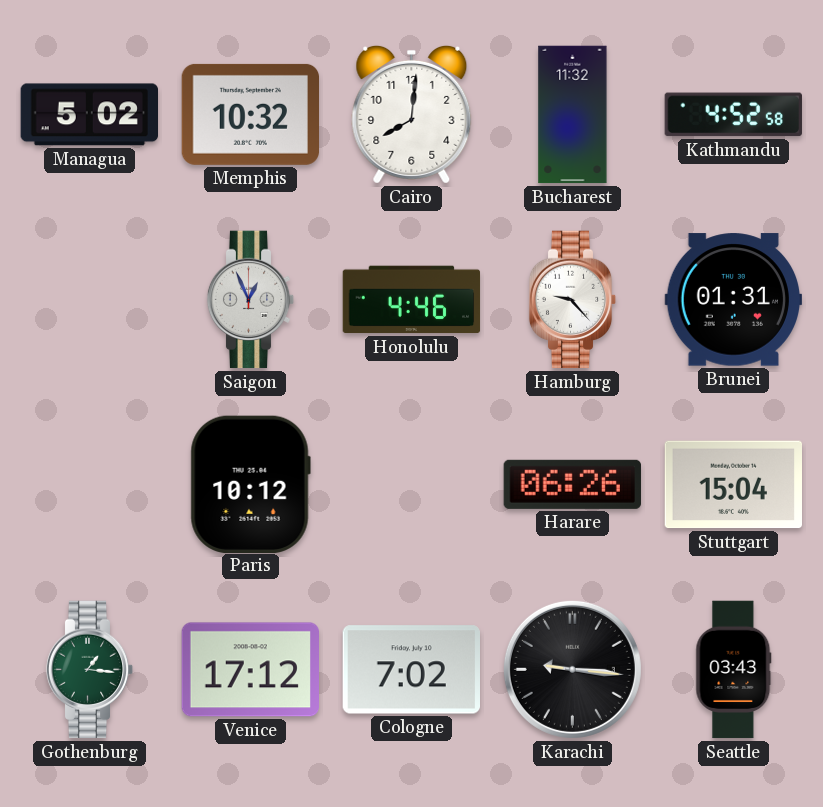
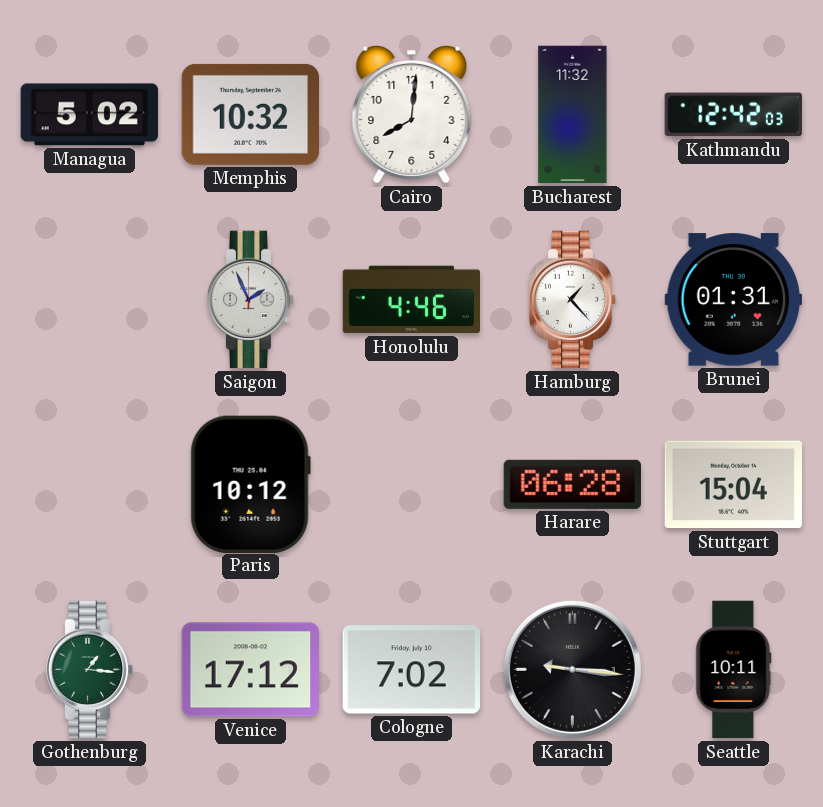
Kathmandu: 4:52 -> 12:42 (733, 115)
Saigon: 12:56 -> 1:56 (251, 300)
Hamburg: 9:23 -> 1:23 (573, 300)
Harare: 06:26 -> 06:28 (572, 484)
Seattle: 03:43 -> 10:11 (734, 670)
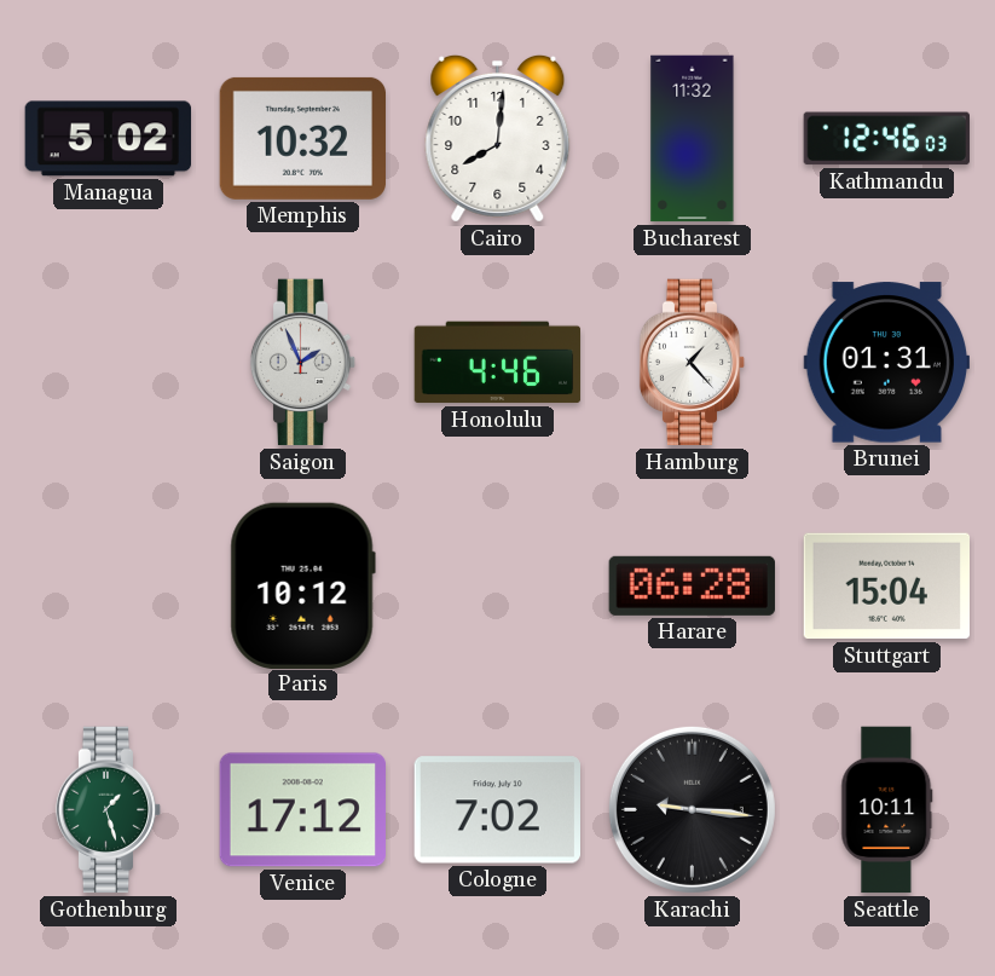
Kathmandu: 12:42 -> 12:46 (886, 139)
Gothenburg: 1:16 -> 1:27 (109, 810)
